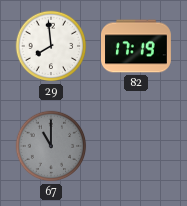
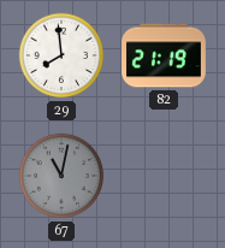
82: 17:19 -> 21:19 (165, 55)
67: 11:00 -> 11:02 (61, 176)
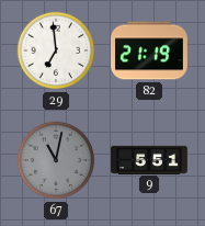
29: 7:59 -> 6:59 (56, 50)
9: none -> 5:51 (150, 159)
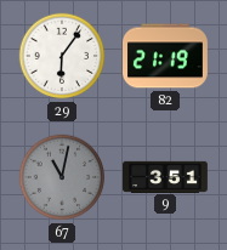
29: 6:59 -> 6:06 (62, 56)
9: 5:51 -> 3:51 (166, 176)
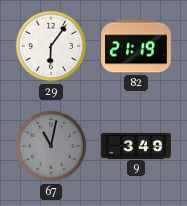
9: 3:51 -> 3:49 (137, 145)
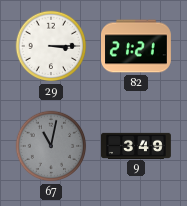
29: 6:06 -> 3:15 (51, 46)
82: 21:19 -> 21:21 (137, 46)
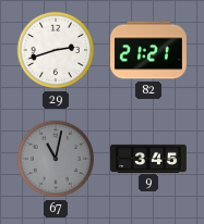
29: 3:15 -> 2:42 (56, 50)
9: 3:49 -> 3:45 (149, 158)
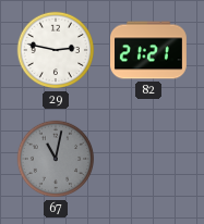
29: 2:42 -> 2:47 (56, 50)
9: 3:45 -> none (149, 158)
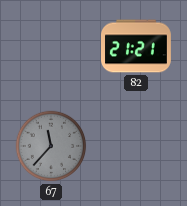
29: 2:47 -> none (56, 50)
67: 11:02 -> 11:37 (51, 146)
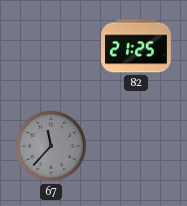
82: 21:21 -> 21:25 (137, 46)
